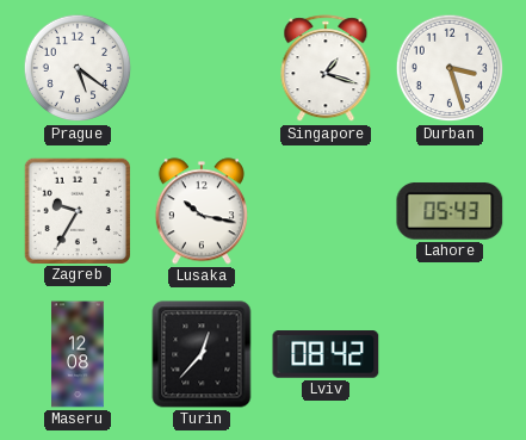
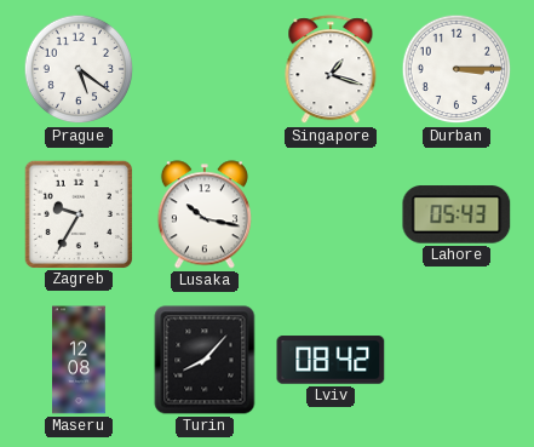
Durban: 3:27 -> 3:15 (457, 69)
Turin: 12:37 -> 8:07 (205, 360)
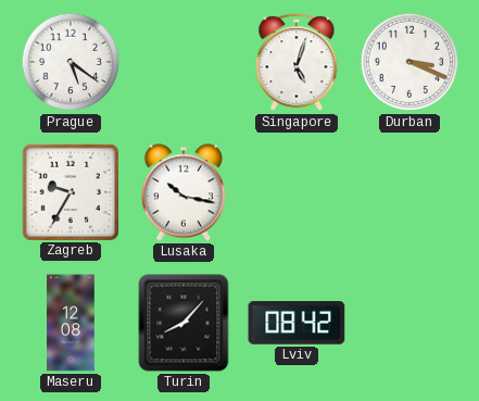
Singapore: 1:18 -> 5:03 (297, 63)
Durban: 3:15 -> 3:19 (409, 62)
Lahore: 05:43 -> none (457, 214)
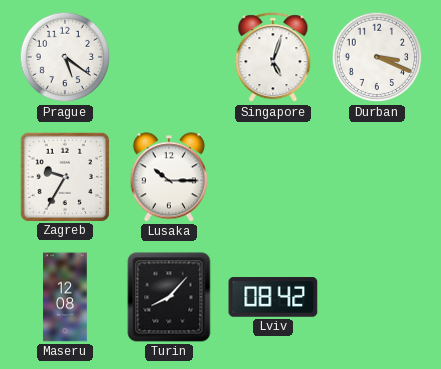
Lusaka: 10:17 -> 10:15 (169, 177)
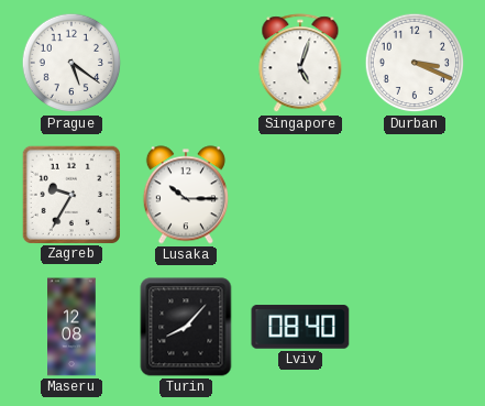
Lviv: 08:42 -> 08:40 (300, 327)
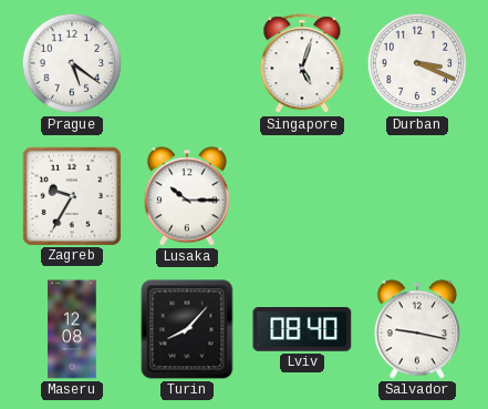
Salvador: none -> 9:17 (417, 329)
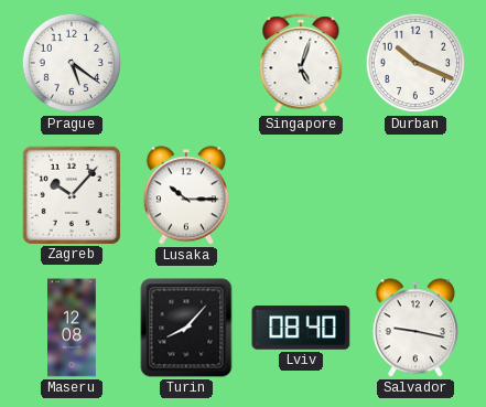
Durban: 3:19 -> 10:19 (415, 63)
Zagreb: 9:35 -> 10:07 (71, 194)
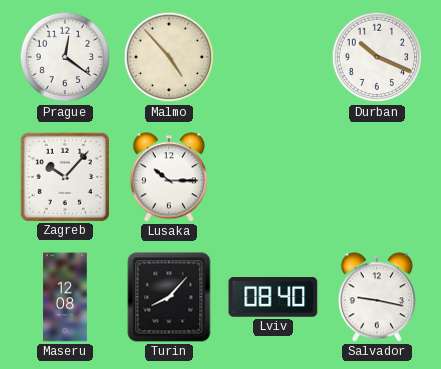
Prague: 5:21 -> 12:21 (65, 57)
Malmo: none -> 4:53 (169, 57)
Singapore: 5:03 -> none (301, 64)
